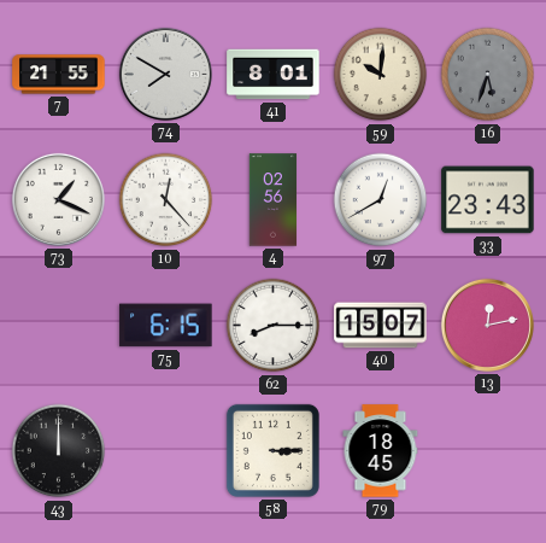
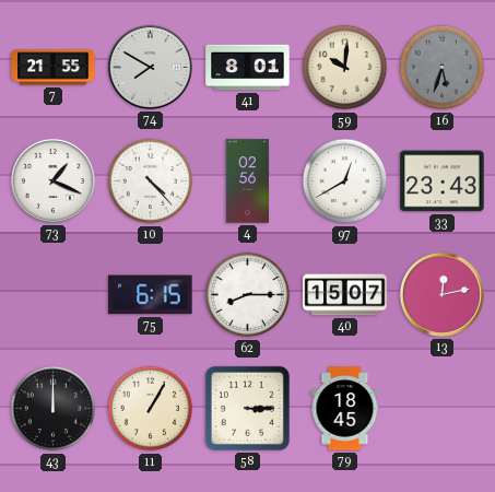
10: 12:23 -> 4:23 (151, 181)
11: none -> 1:05 (151, 409)
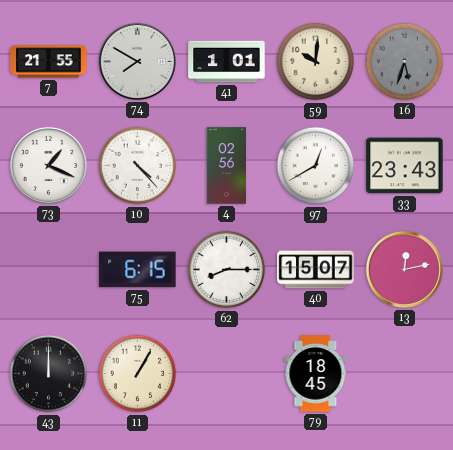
41: 8:01 -> 1:01 (227, 62)
58: 3:15 -> none (247, 408)
